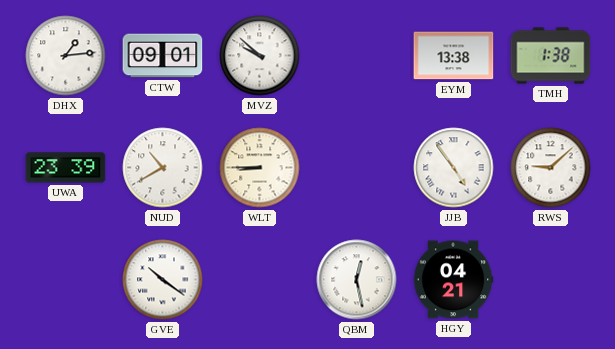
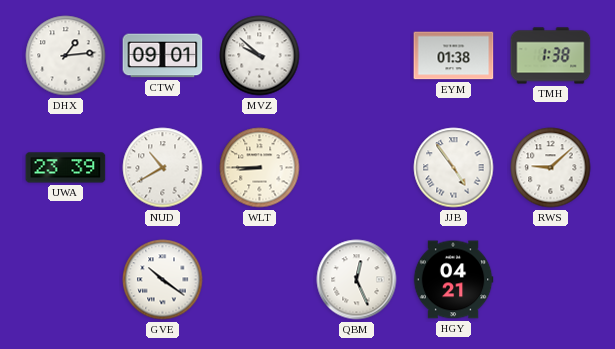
EYM: 13:38 -> 01:38 (454, 56)
QBM: 12:28 -> 12:26 (357, 280)
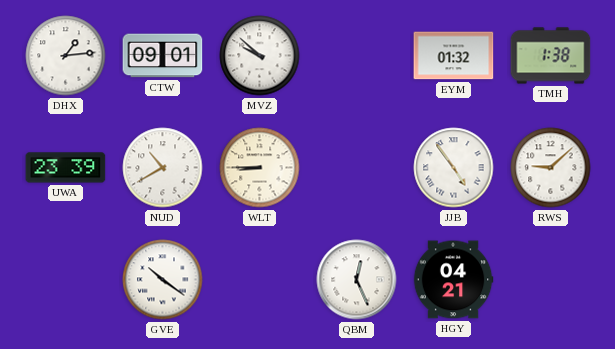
EYM: 01:38 -> 01:32 (454, 56)
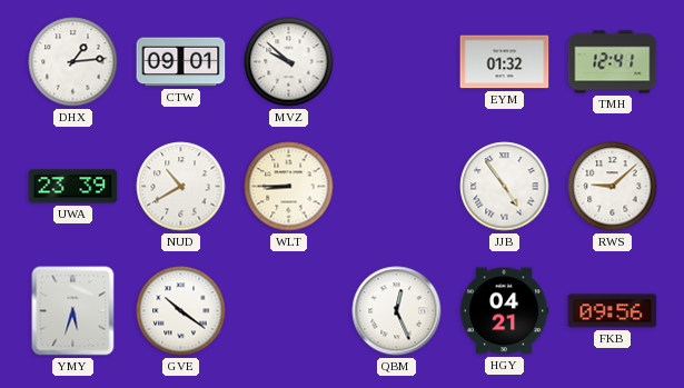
TMH: 1:38 -> 12:41 (613, 62)
YMY: none -> 5:33 (73, 311)
FKB: none -> 09:56 (613, 311)
